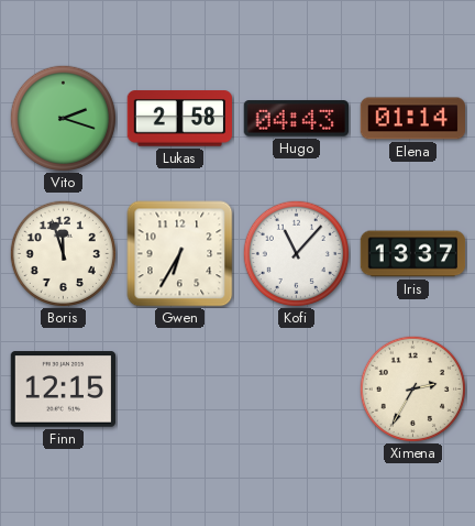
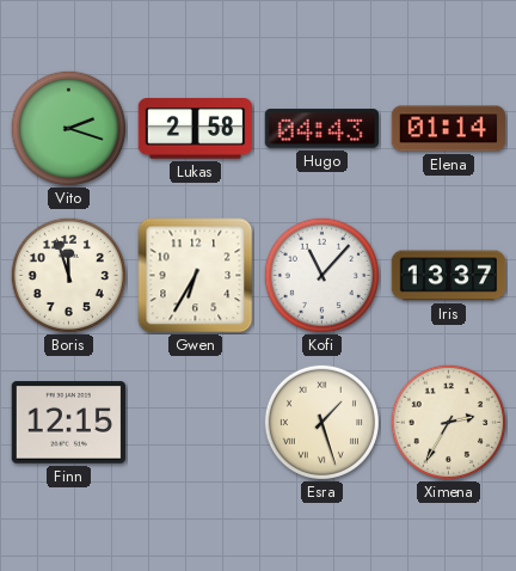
Esra: none -> 1:27 (321, 422)
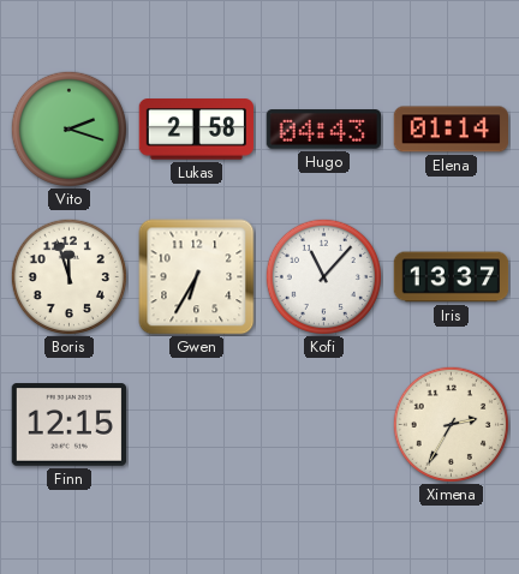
Esra: 1:27 -> none (321, 422)
